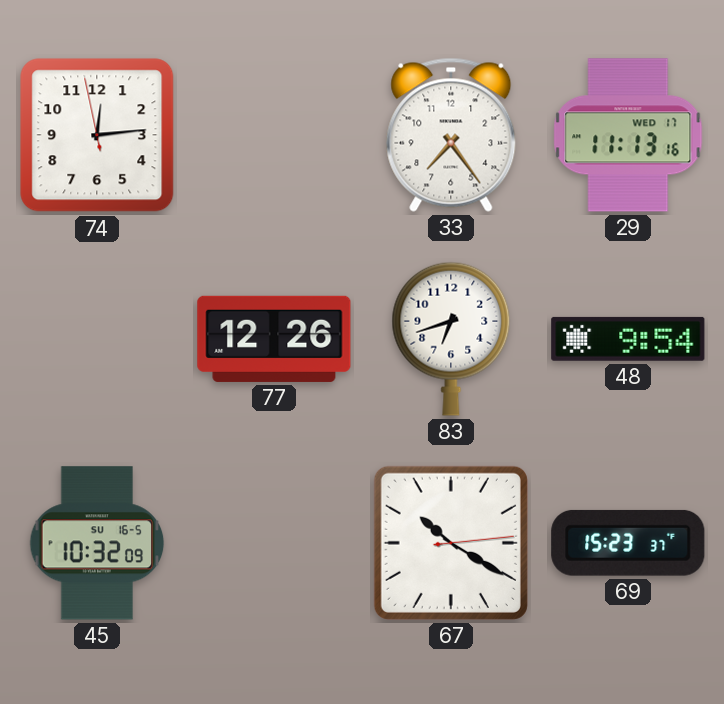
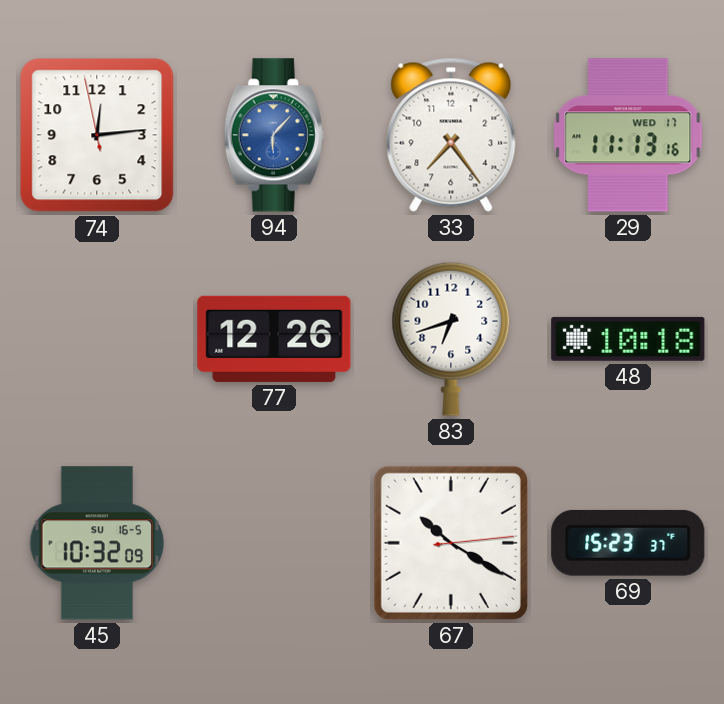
94: none -> 6:07 (274, 135)
48: 9:54 -> 10:18 (628, 339)
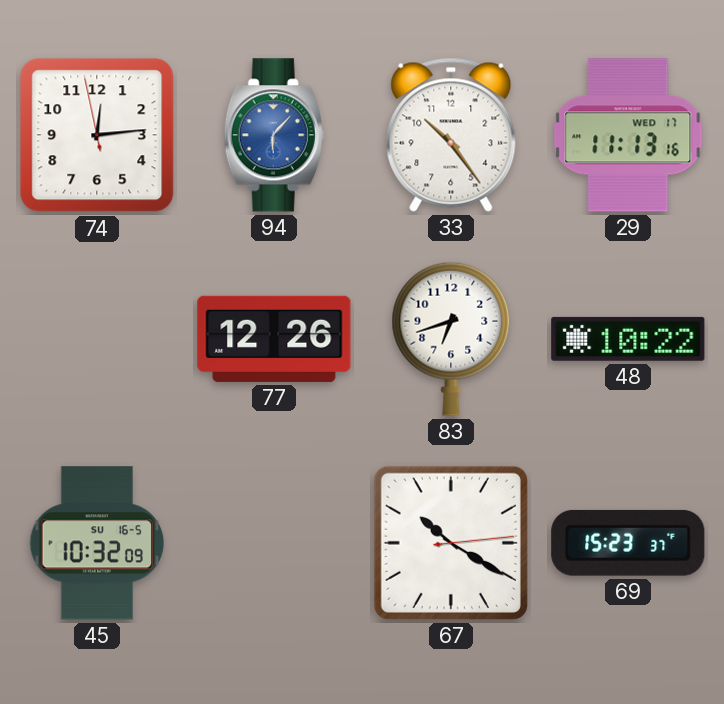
33: 7:24 -> 10:24 (451, 135)
48: 10:18 -> 10:22 (628, 339)
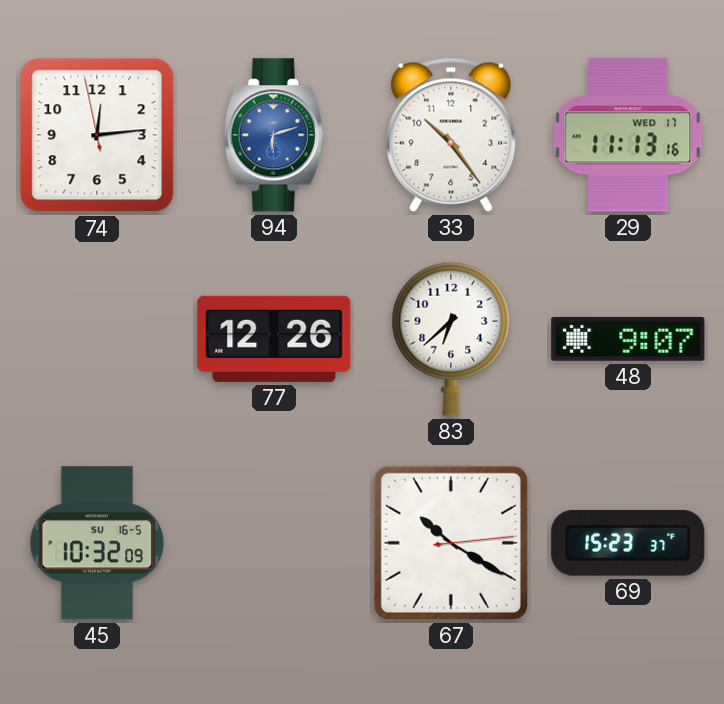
94: 6:07 -> 6:12 (274, 135)
83: 6:42 -> 6:38 (451, 339)
48: 10:22 -> 9:07 (628, 339)
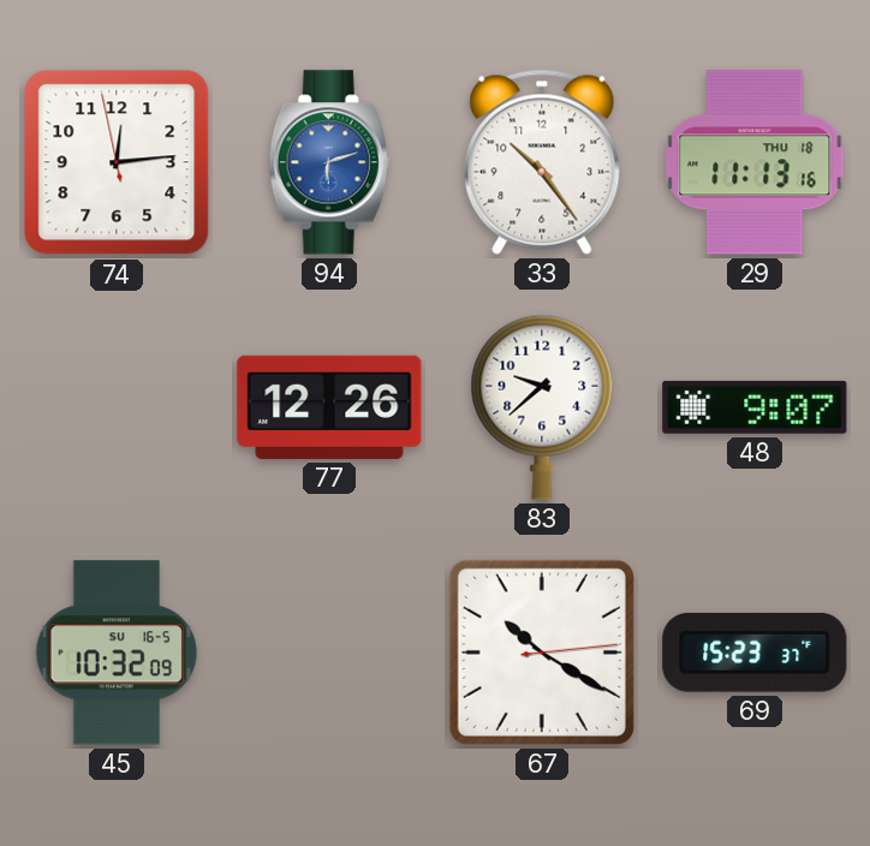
29 date: WED 17 -> THU 18 (755, 162)
83: 6:38 -> 9:38 (542, 407)
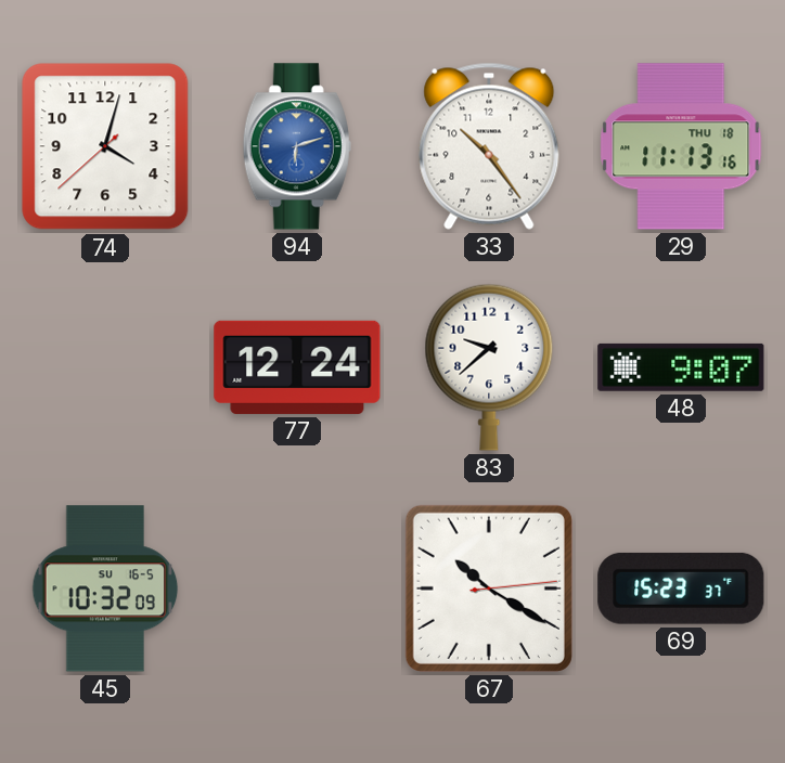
74: 12:13 -> 4:02 (105, 146)
77: 12:26 -> 12:24 (297, 367)
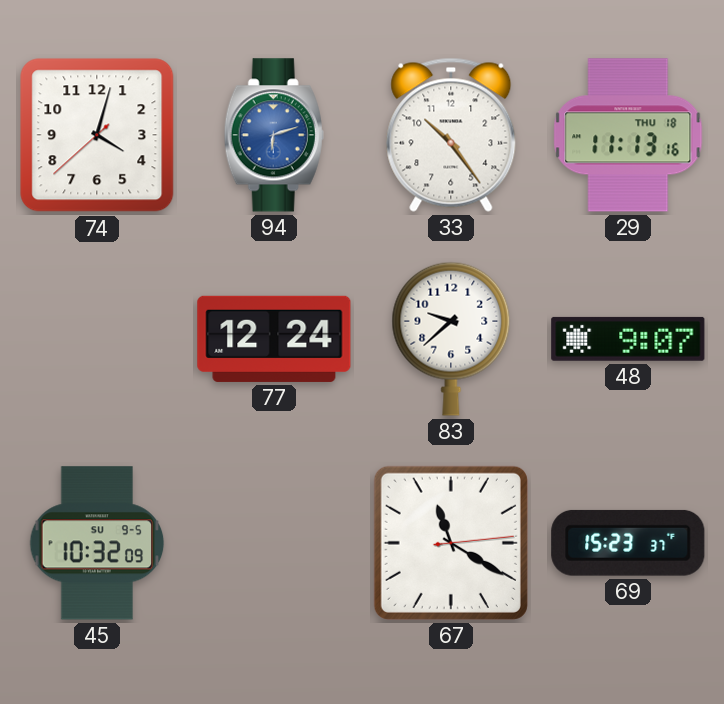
45 date: SU 16-5 -> SU 9-5 (97, 543)
67: 10:20 -> 11:20 (451, 543)
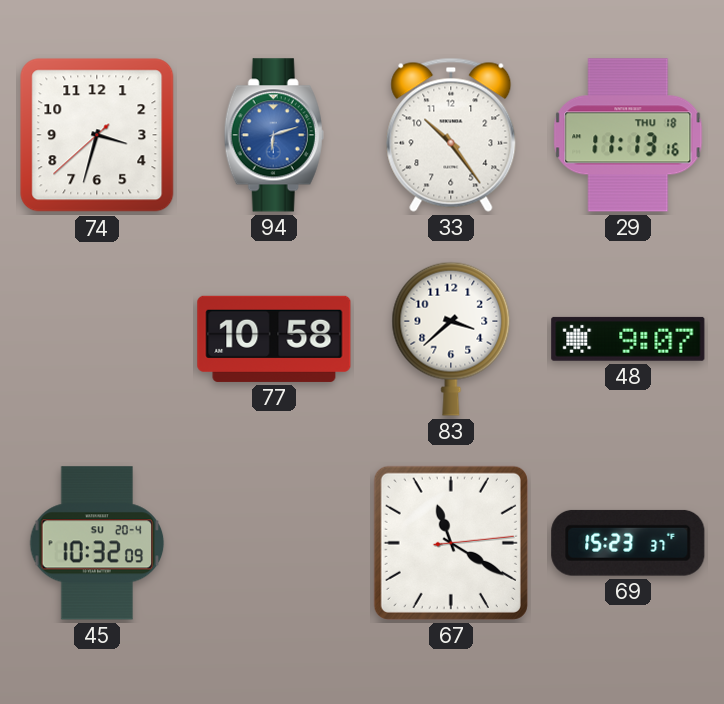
74: 4:02 -> 3:32 (97, 135)
77: 12:24 -> 10:58 (274, 339)
83: 9:38 -> 3:38 (451, 339)
45 date: SU 9-5 -> SU 20-4 (97, 543)
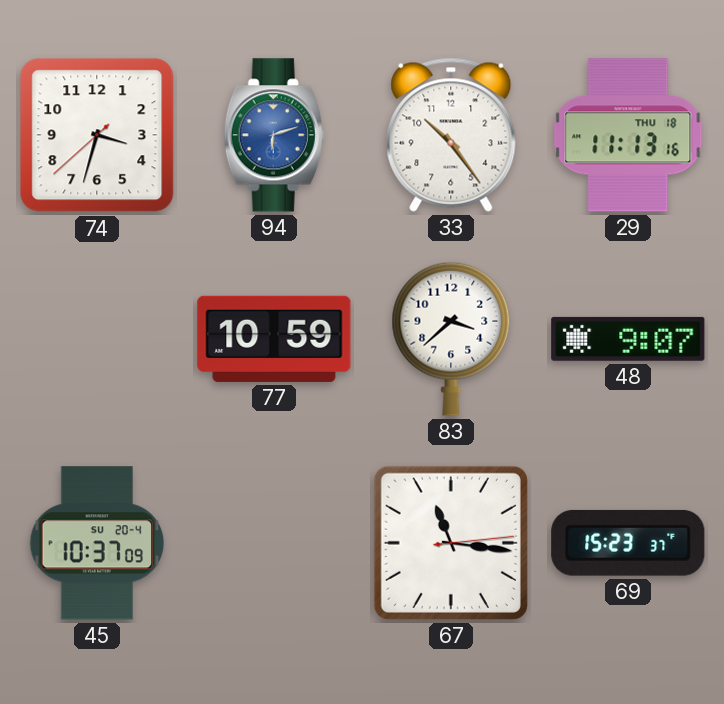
77: 10:58 -> 10:59 (274, 339)
45: 10:32 -> 10:37 (97, 543)
67: 11:20 -> 11:16 (451, 543)
